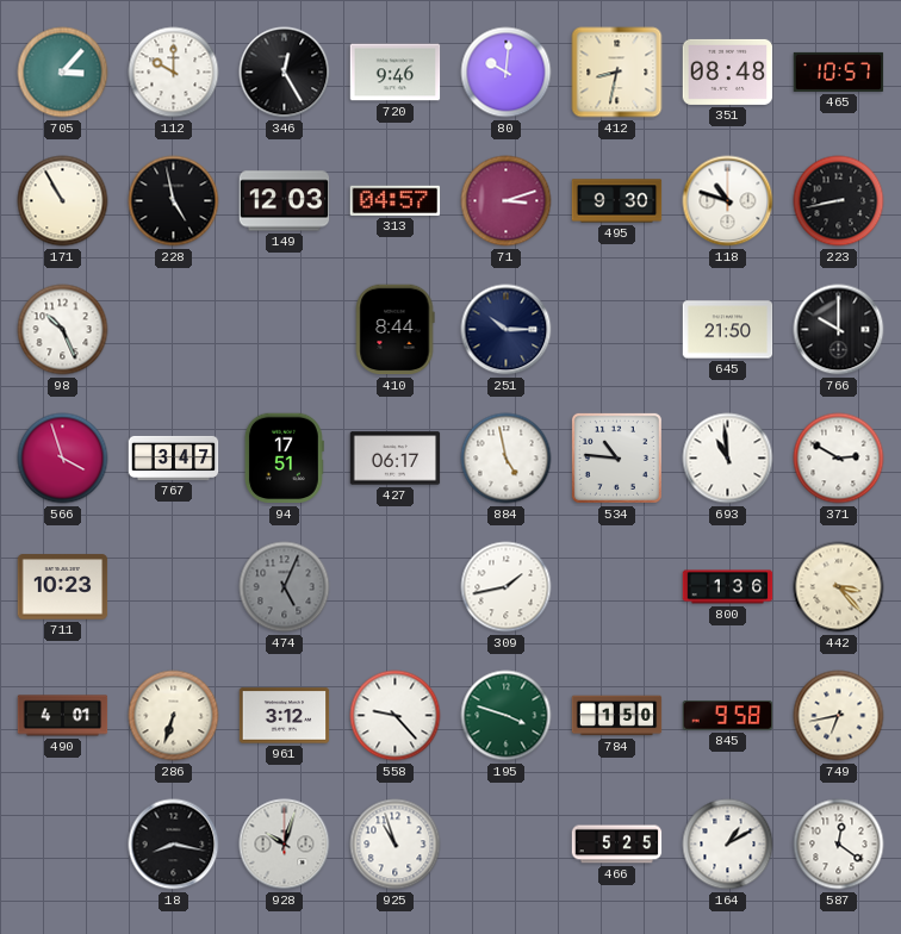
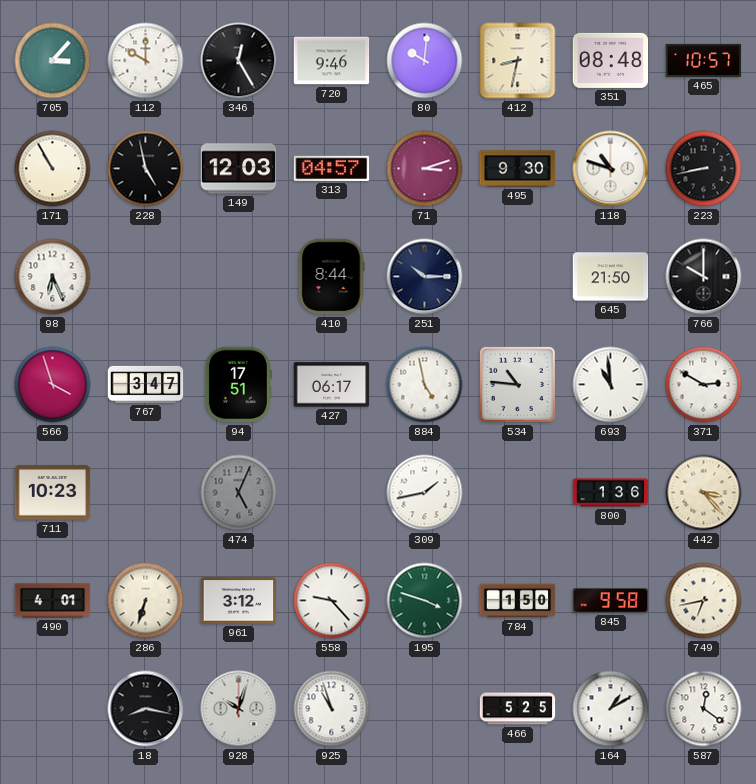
98: 10:26 -> 6:26 (53, 277)
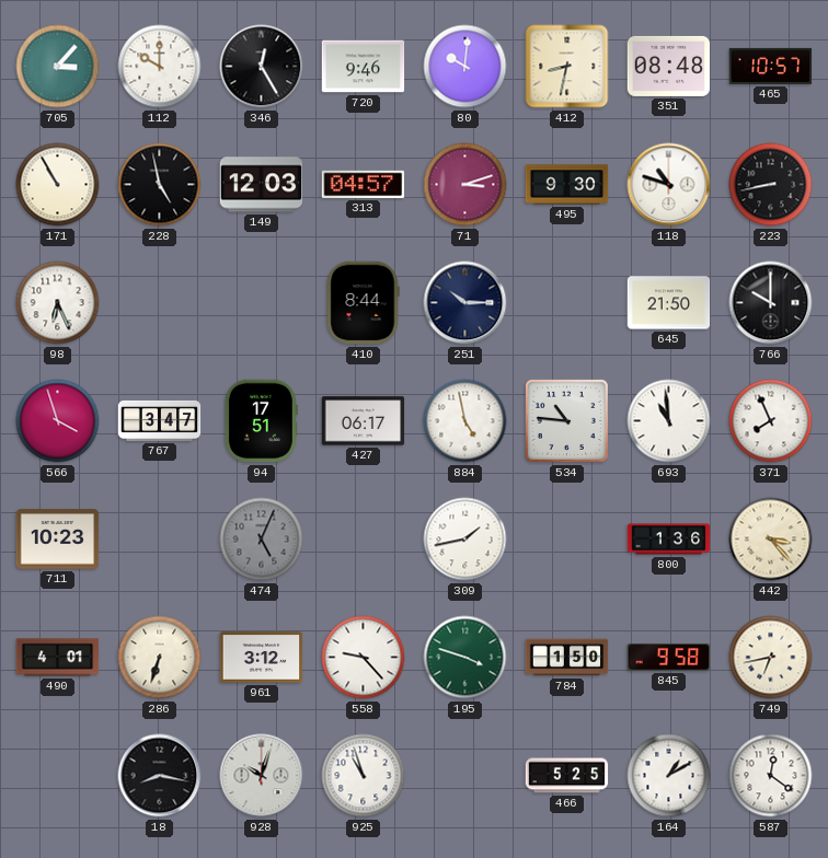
371: 2:50 -> 7:56 (771, 421)
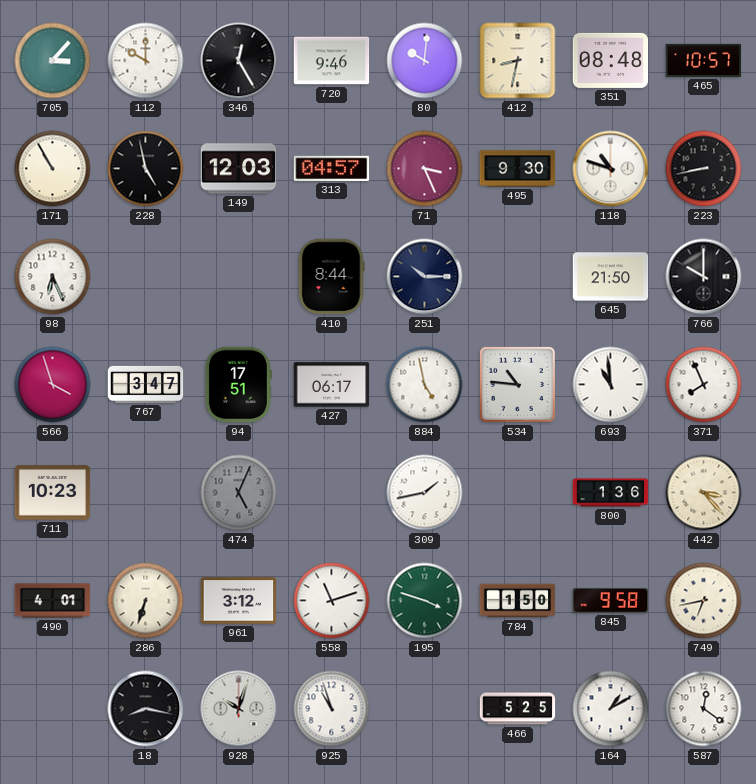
71: 3:12 -> 3:26 (425, 169)
558: 9:23 -> 11:12 (332, 601)
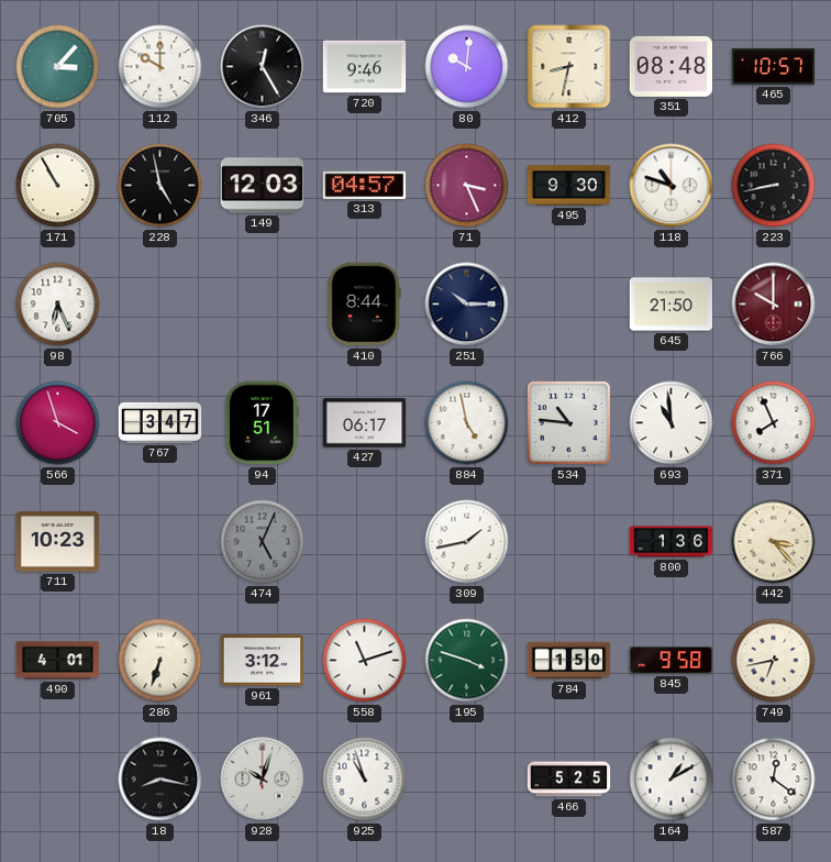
766 dial: black -> burgundy (774, 305)
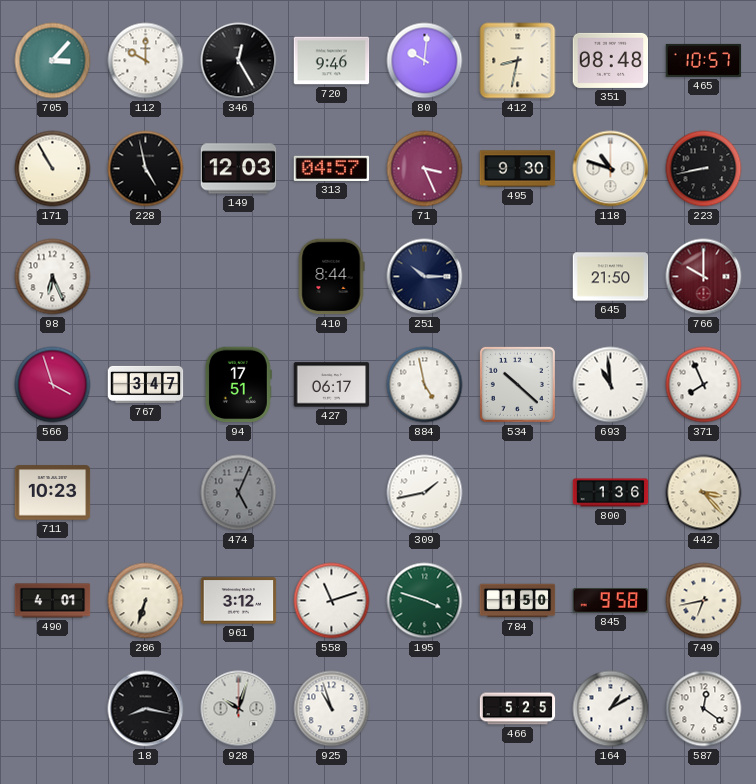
534: 10:46 -> 10:22 (517, 384)
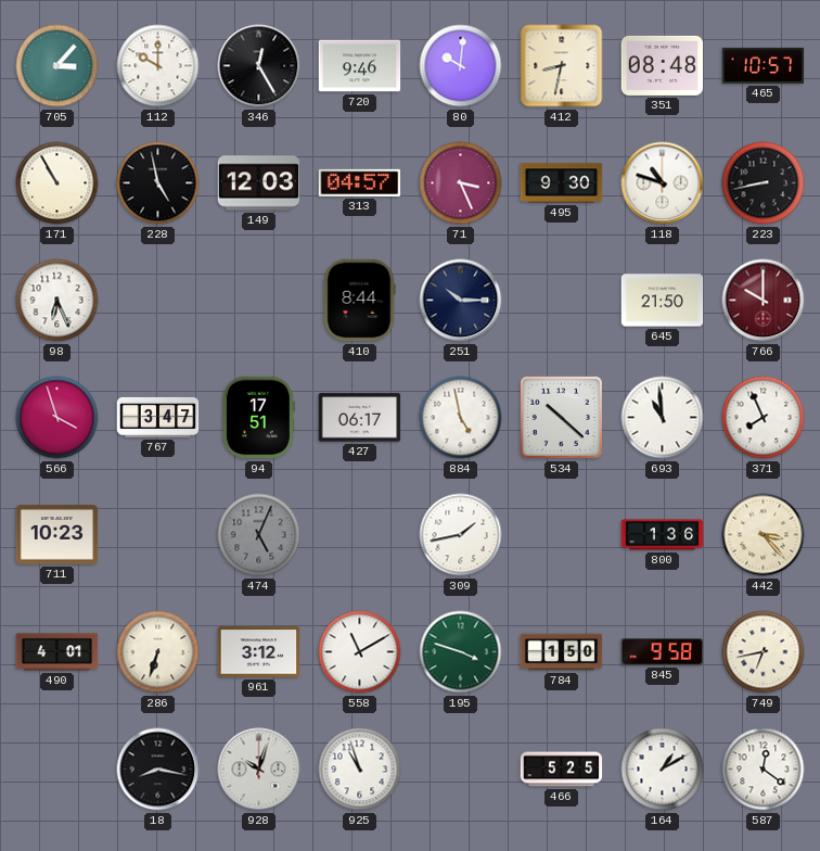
558: 11:12 -> 11:10 (360, 652)
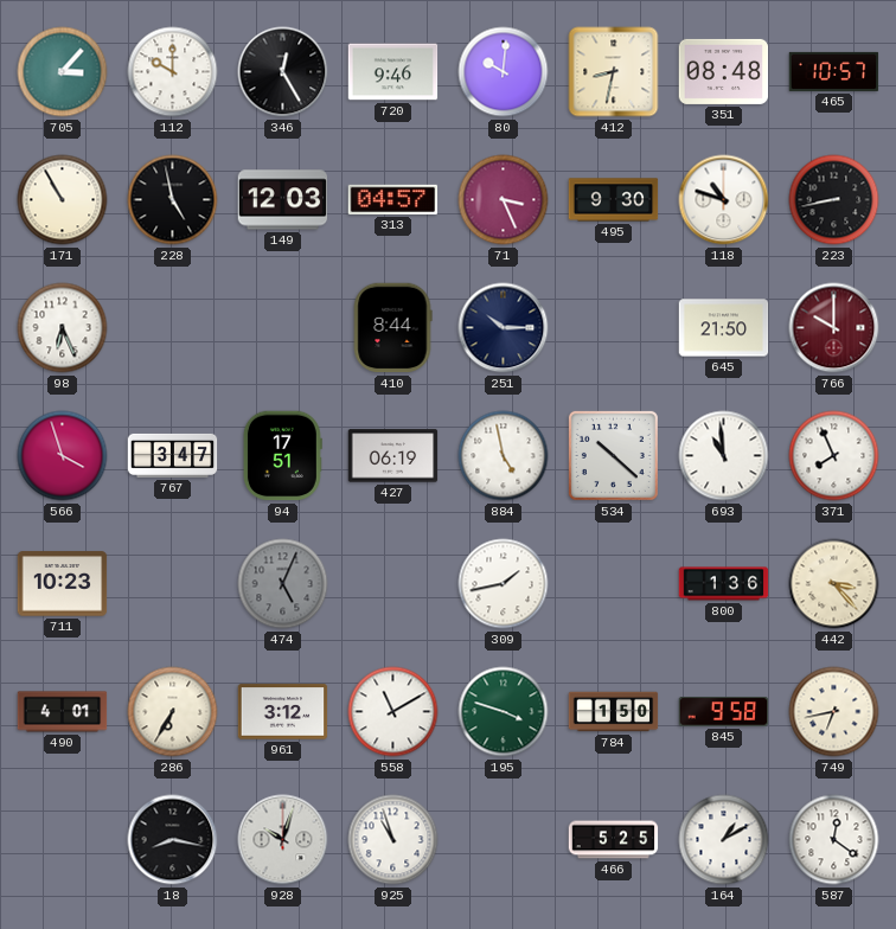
427: 06:17 -> 06:19 (393, 456)
286: 6:33 -> 6:35 (173, 712)
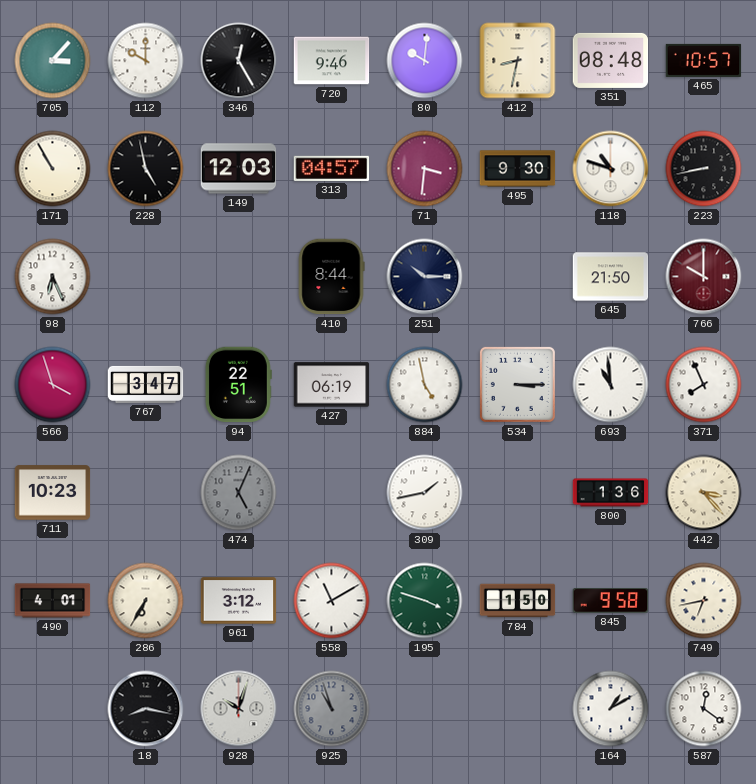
71: 3:26 -> 3:31 (425, 169)
94: 17:51 -> 22:51 (238, 385)
534: 10:22 -> 3:15 (517, 384)
925 dial: white -> grey (332, 709)
466: 5:25 -> none (614, 840)
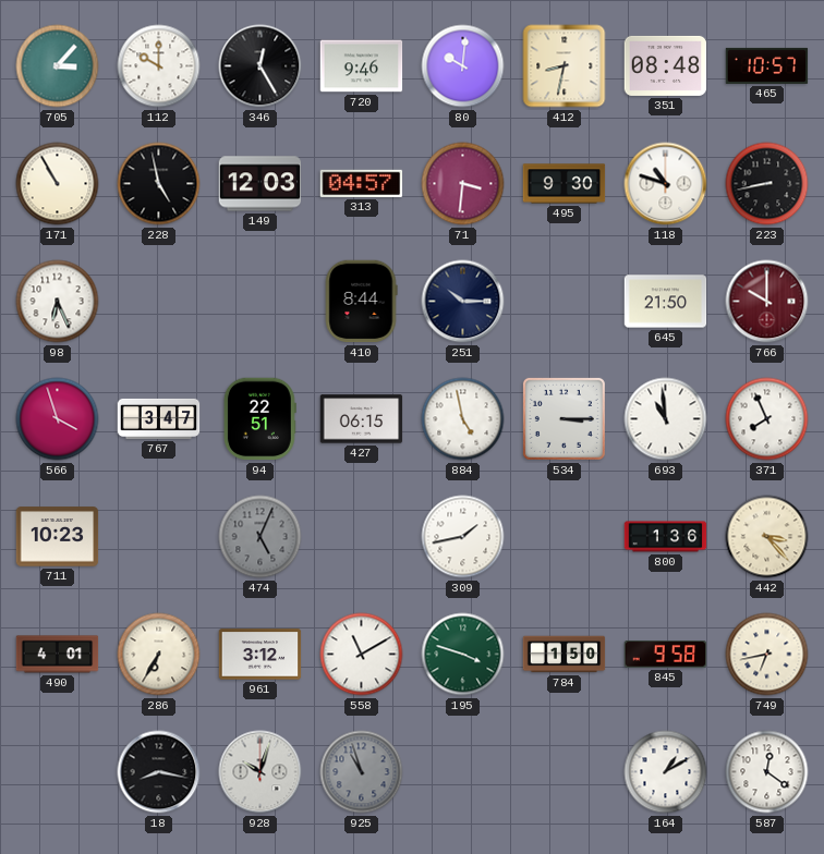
427: 06:19 -> 06:15 (362, 419)
